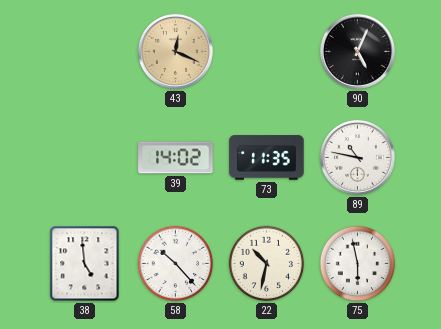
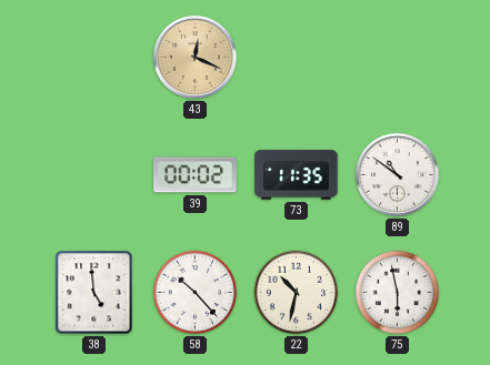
90: 5:04 -> none (357, 51)
39: 14:02 -> 00:02 (196, 175)
89: 10:47 -> 10:51 (397, 174)
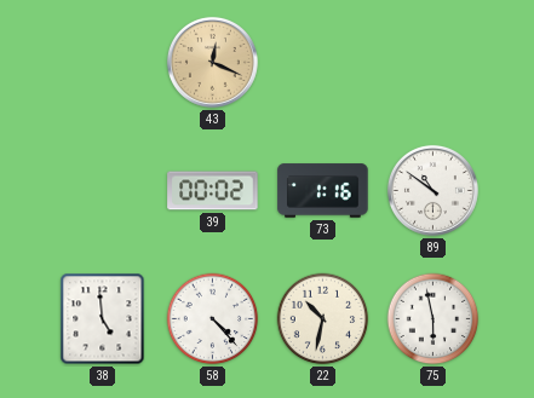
73: 11:35 -> 1:16 (323, 191)
58: 10:23 -> 4:23 (213, 319)
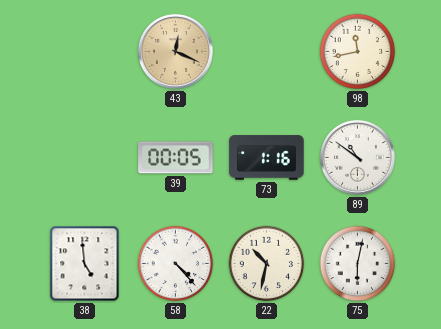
98: none -> 11:43 (358, 52)
39: 00:02 -> 00:05 (176, 158)
75: 5:58 -> 6:02 (358, 264)
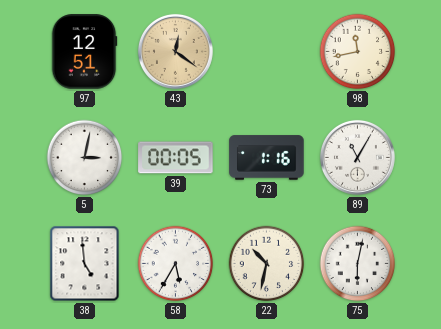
97: none -> 12:51 (84, 52)
43: 12:19 -> 12:21 (175, 51)
5: none -> 3:02 (85, 158)
89: 10:51 -> 11:05 (357, 157)
58: 4:23 -> 5:35 (176, 264)
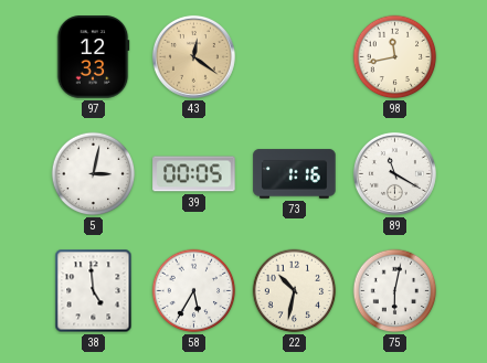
97: 12:51 -> 12:33 (93, 57)
89: 11:05 -> 11:20 (394, 173)
